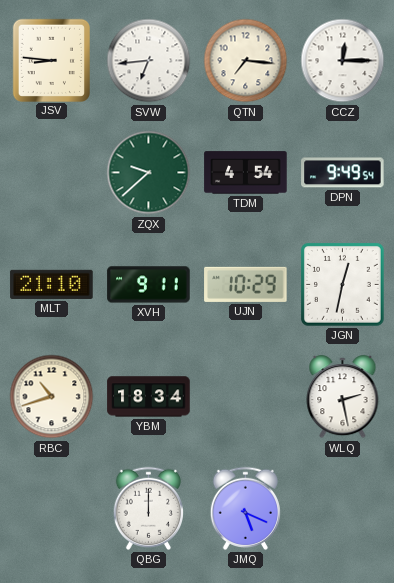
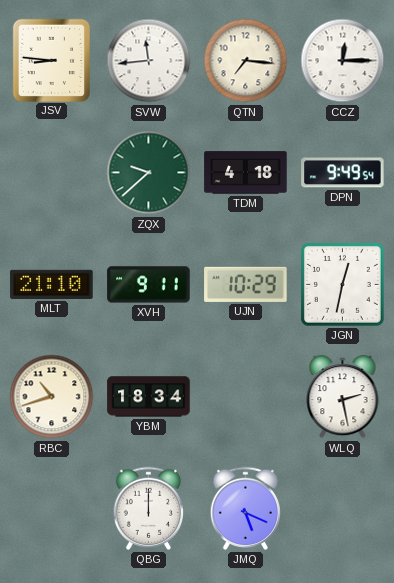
SVW: 6:44 -> 11:44 (149, 61)
TDM: 4:54 -> 4:18 (246, 173)
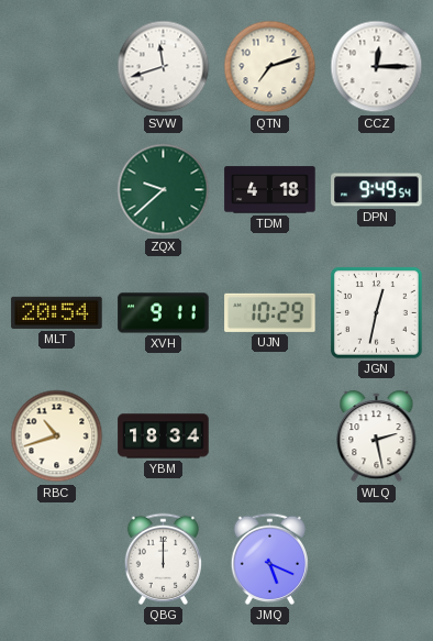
JSV: 8:46 -> none (51, 60)
SVW: 11:44 -> 11:42 (164, 67)
QTN: 7:16 -> 7:12 (270, 67)
MLT: 21:10 -> 20:54 (57, 312)
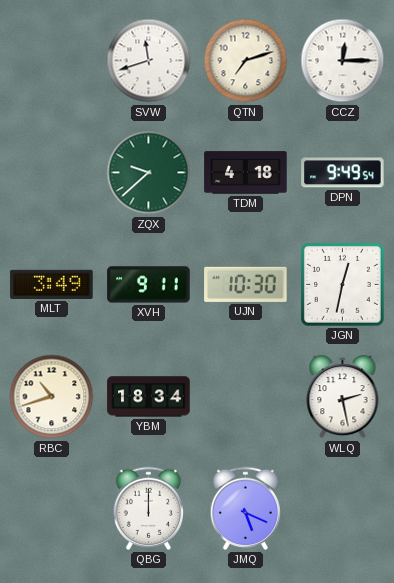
MLT: 20:54 -> 3:49 (52, 284)
UJN: 10:29 -> 10:30 (246, 284)
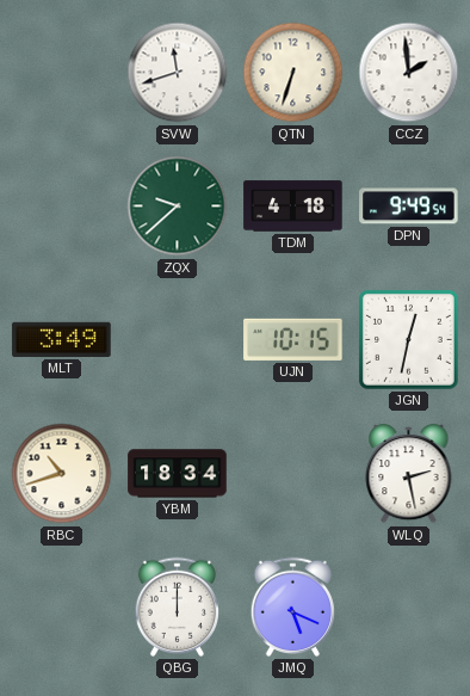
QTN: 7:12 -> 6:33 (293, 73)
CCZ: 12:15 -> 1:59 (409, 73)
XVH: 9:11 -> none (149, 285)
UJN: 10:30 -> 10:15 (293, 339)
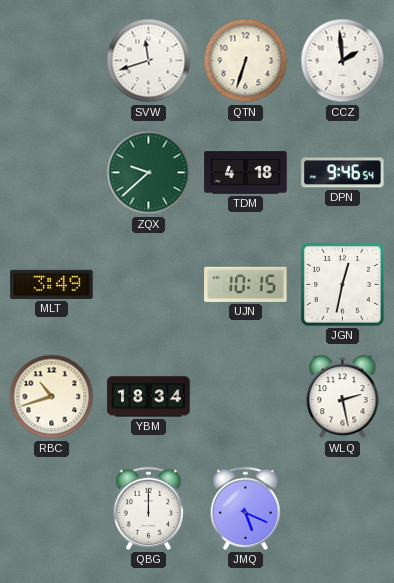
DPN: 9:49 -> 9:46 (343, 173)
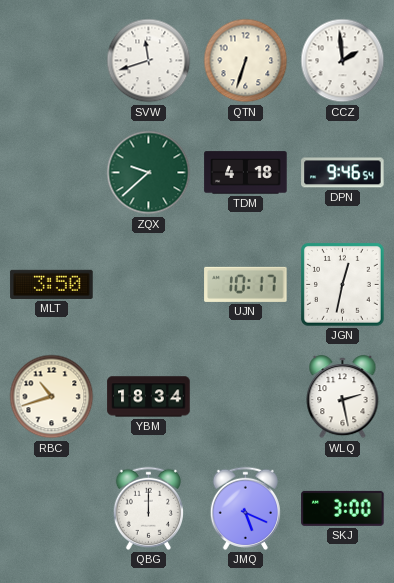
MLT: 3:49 -> 3:50 (52, 284)
UJN: 10:15 -> 10:17 (246, 284)
SKJ: none -> 3:00 (343, 508)
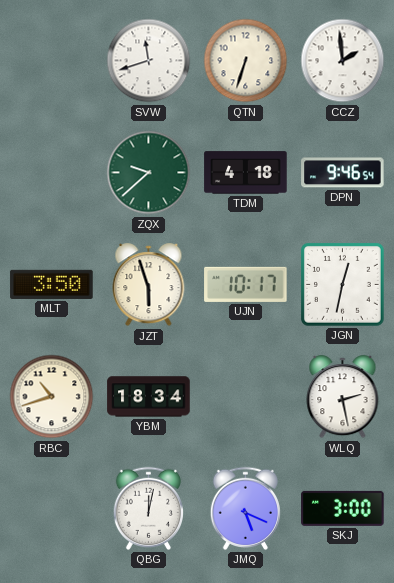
JZT: none -> 5:57 (149, 285)
QBG: 12:00 -> 12:02 (148, 508)
